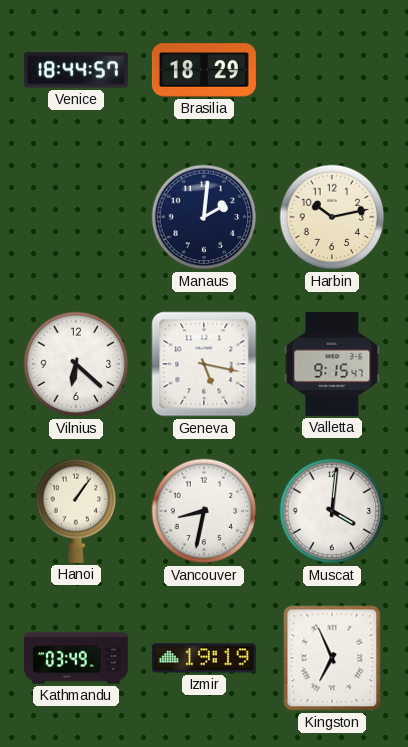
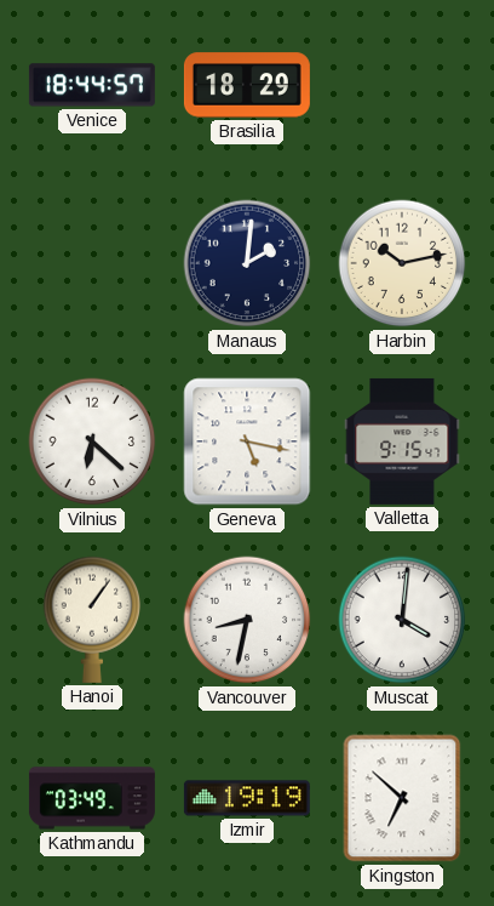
Kingston: 6:56 -> 6:52 (402, 798)
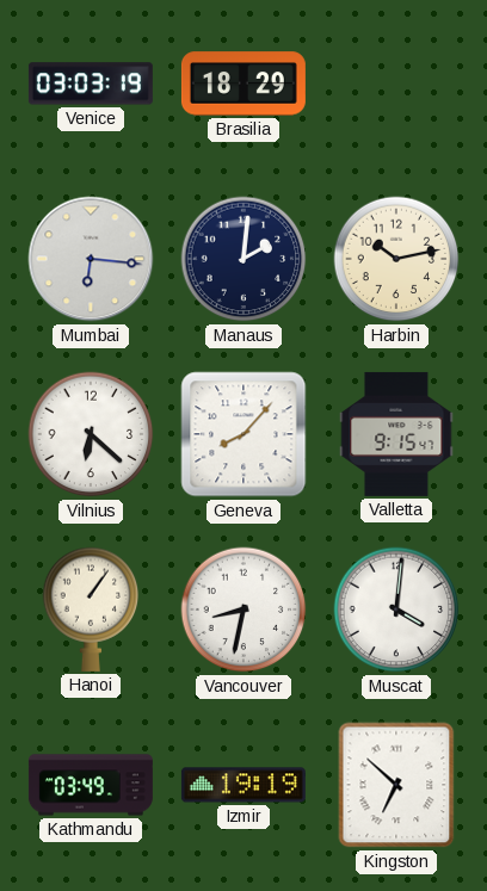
Venice: 18:44 -> 03:03 (91, 83)
Mumbai: none -> 6:16 (91, 259)
Geneva: 5:17 -> 8:07 (243, 434)
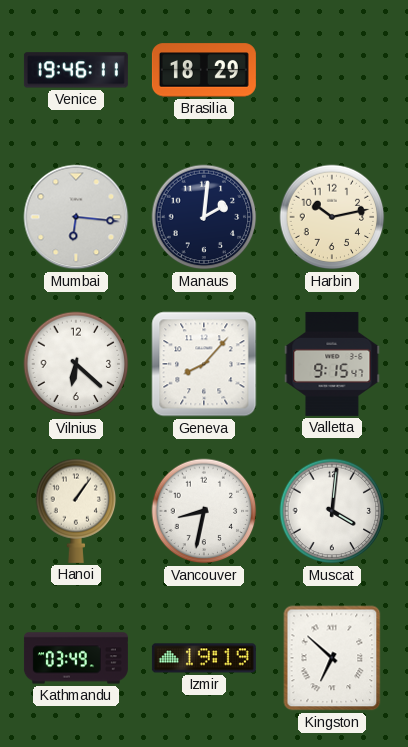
Venice: 03:03 -> 19:46 (76, 70)
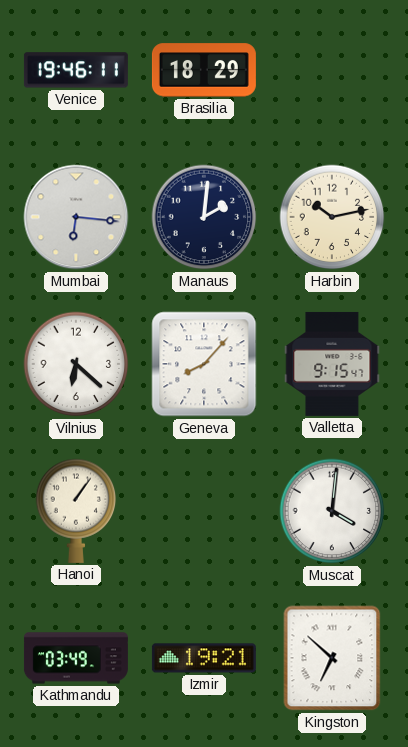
Vancouver: 8:32 -> none (204, 511)
Izmir: 19:19 -> 19:21 (204, 658)
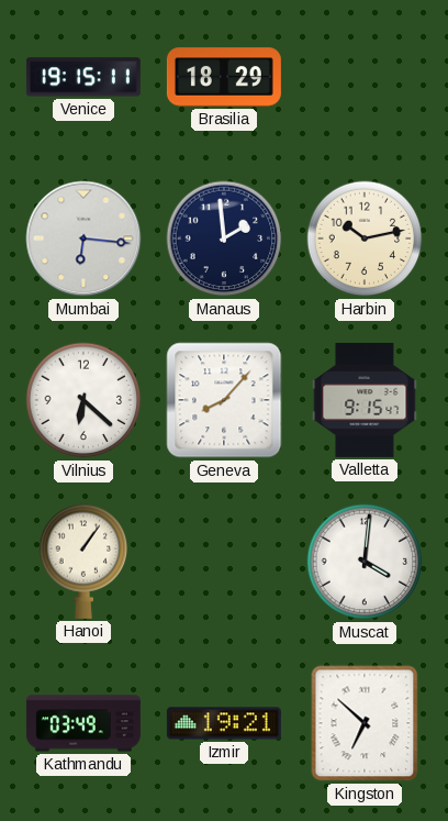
Venice: 19:46 -> 19:15 (83, 77)
Manaus: 2:01 -> 1:59 (224, 238)
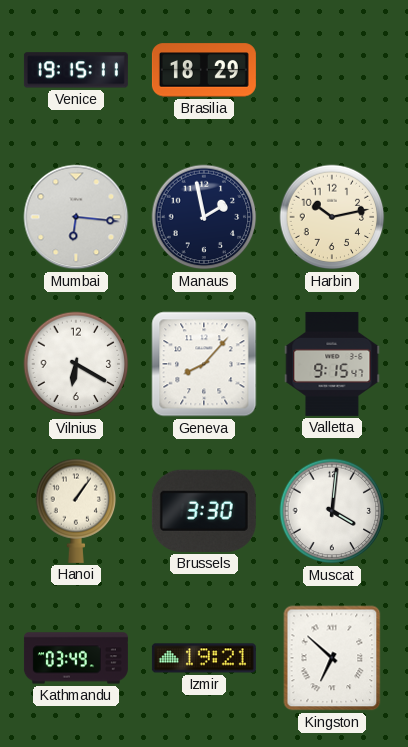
Manaus: 1:59 -> 1:58 (204, 217)
Vilnius: 6:22 -> 6:20 (76, 364)
Brussels: none -> 3:30 (204, 511)
